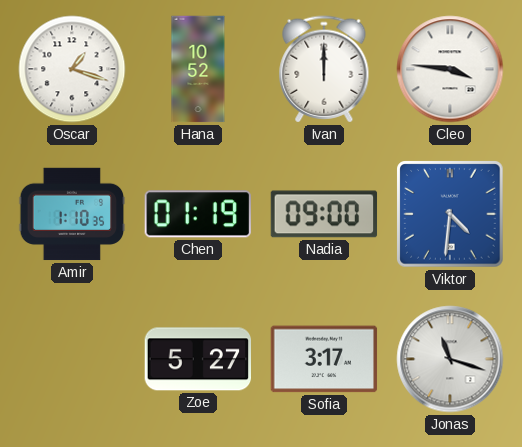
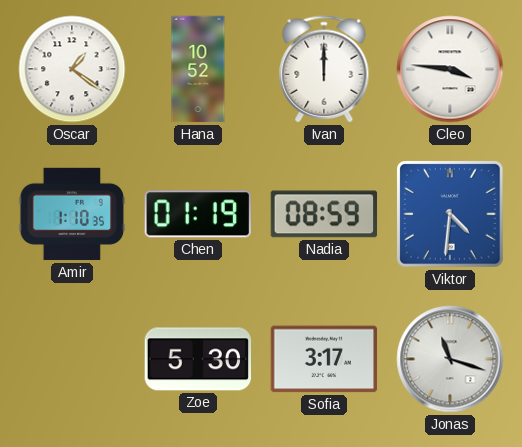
Oscar: 1:18 -> 1:21 (72, 69)
Nadia: 09:00 -> 08:59 (324, 214)
Zoe: 5:27 -> 5:30 (198, 359)
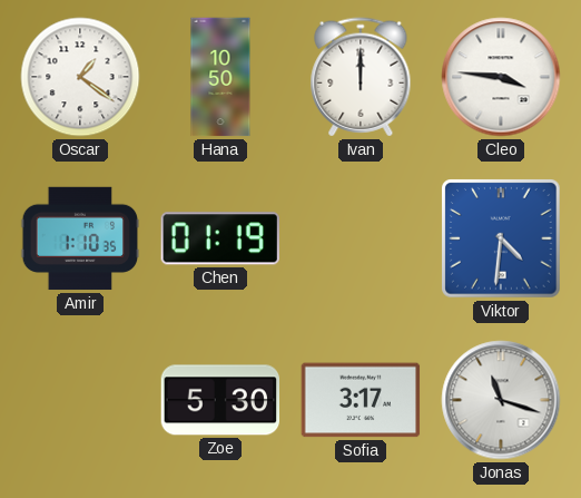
Hana: 10:52 -> 10:50 (220, 77)
Nadia: 08:59 -> none (324, 214)
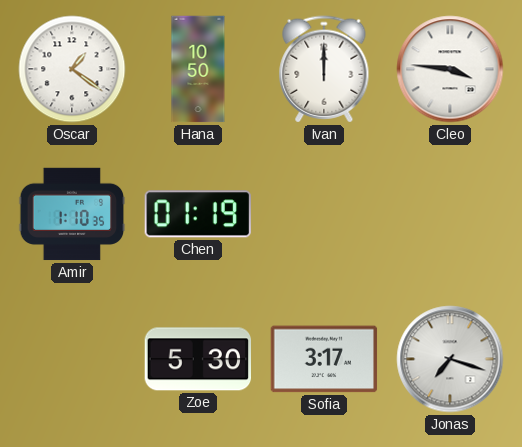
Viktor: 4:31 -> none (501, 238)
Jonas: 11:18 -> 7:18 (450, 359)
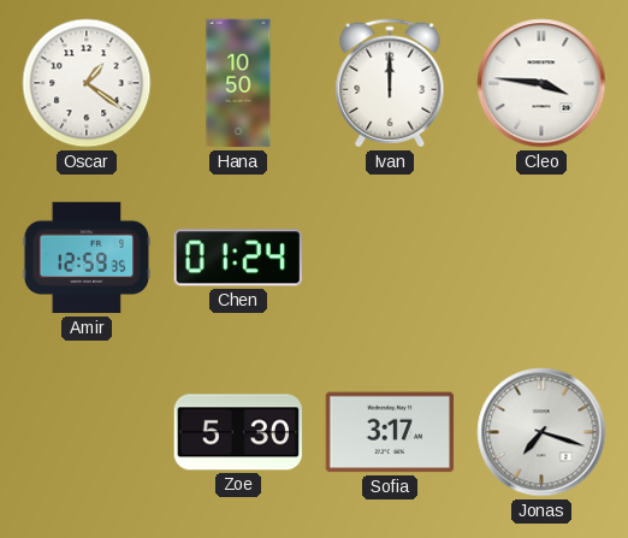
Amir: 1:10 -> 12:59 (87, 258)
Chen: 01:19 -> 01:24 (238, 258)
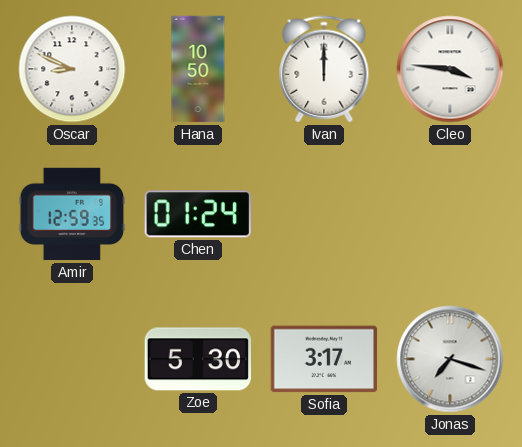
Oscar: 1:21 -> 8:49 (72, 69)
